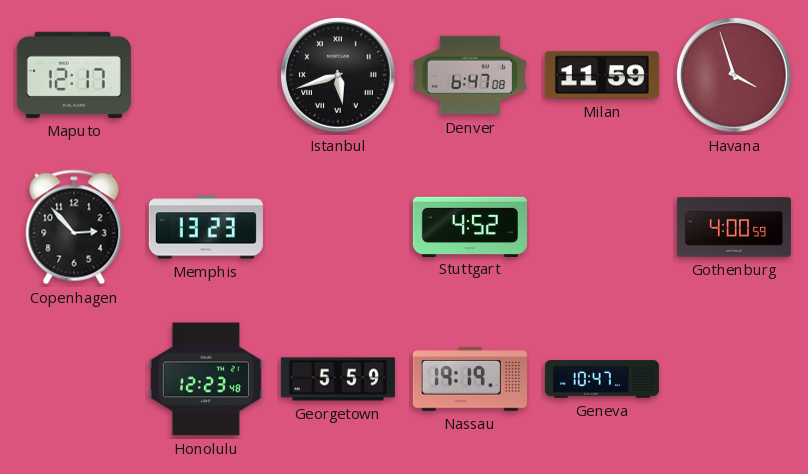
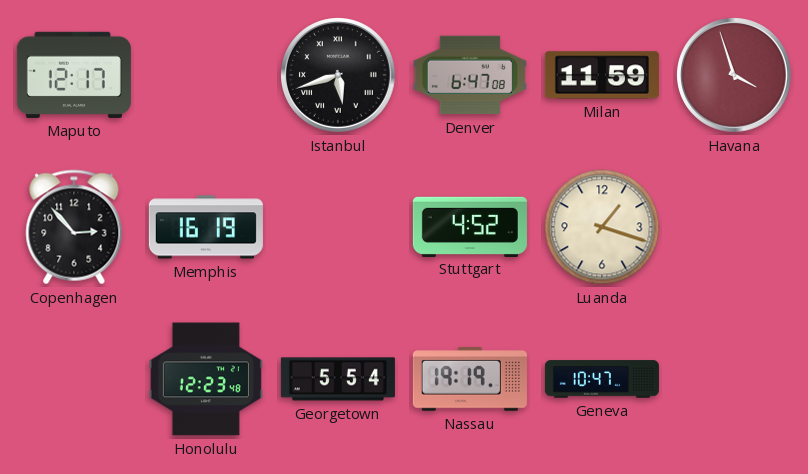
Memphis: 13:23 -> 16:19 (206, 227)
Luanda: none -> 1:18 (602, 227)
Gothenburg: 4:00 -> none (734, 227)
Georgetown: 5:59 -> 5:54 (338, 379)
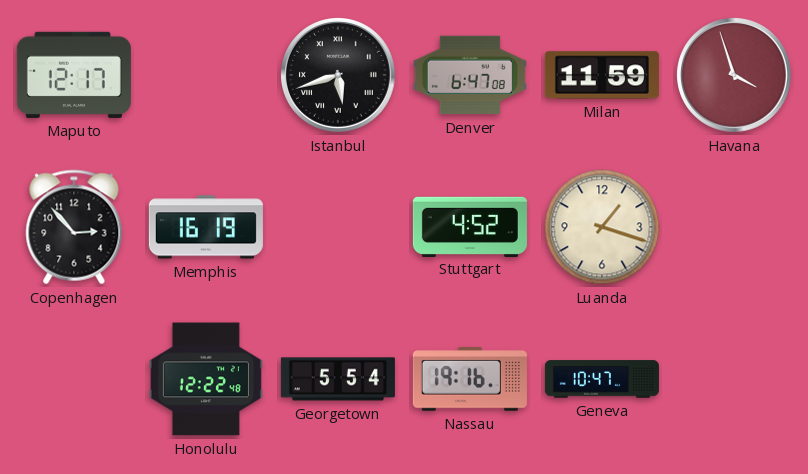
Honolulu: 12:23 -> 12:22 (206, 379)
Nassau: 19:19 -> 19:16 (470, 380)
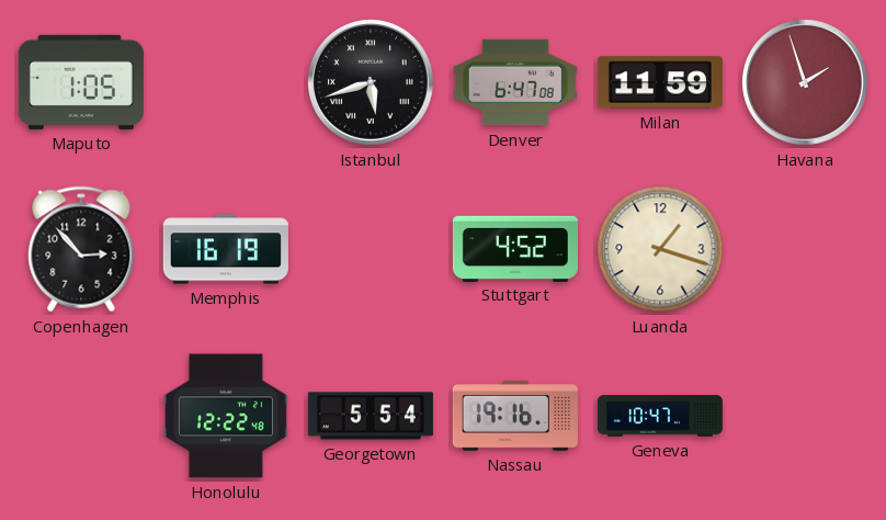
Maputo: 12:17 -> 1:05 (81, 82)
Havana: 3:57 -> 1:57 (806, 83)
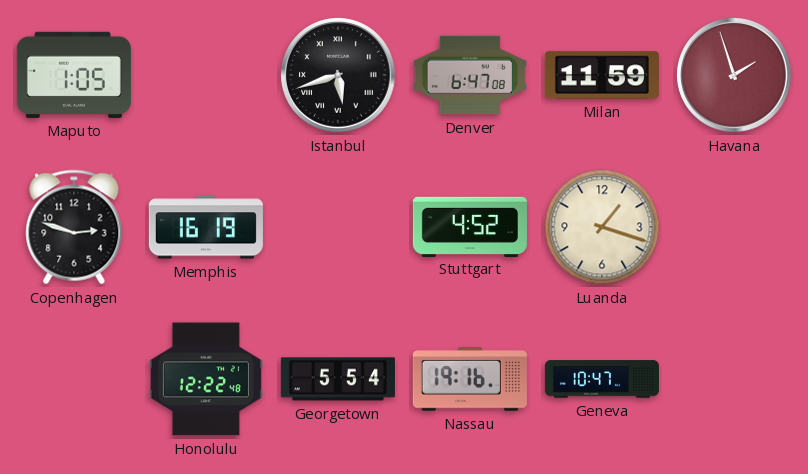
Copenhagen: 2:53 -> 2:48 (74, 227)
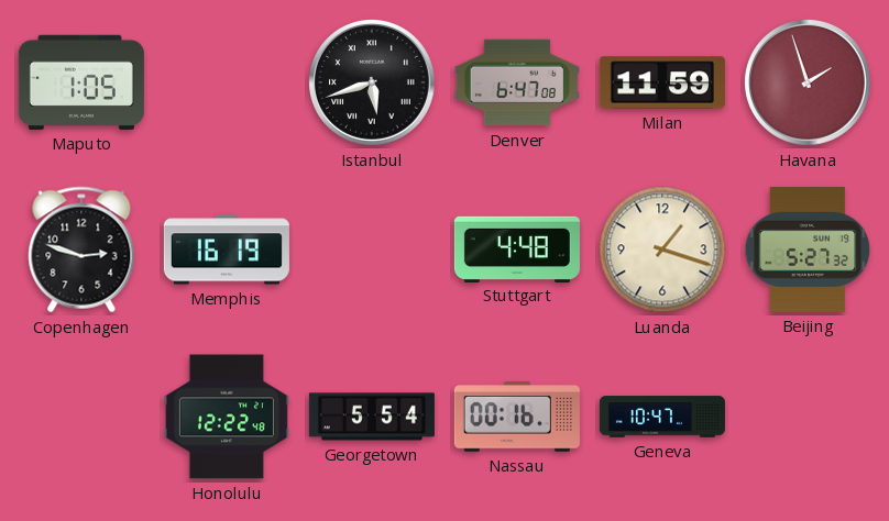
Stuttgart: 4:52 -> 4:48 (517, 248)
Beijing: none -> 5:27 (808, 250)
Nassau: 19:16 -> 00:16 (517, 418)
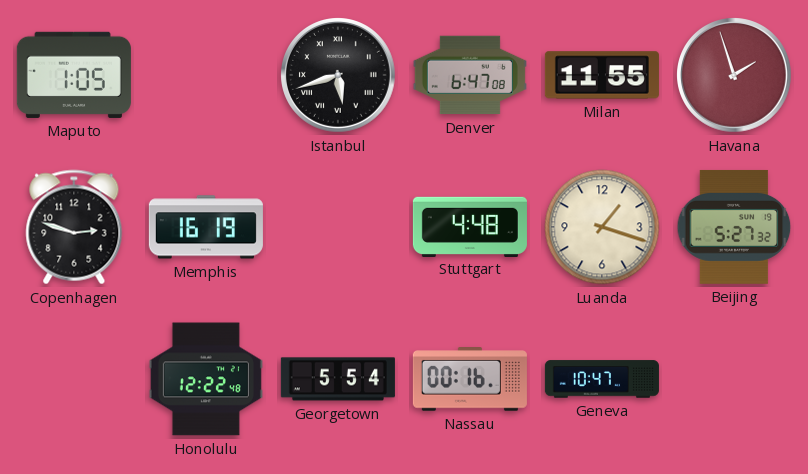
Milan: 11:59 -> 11:55 (602, 75)
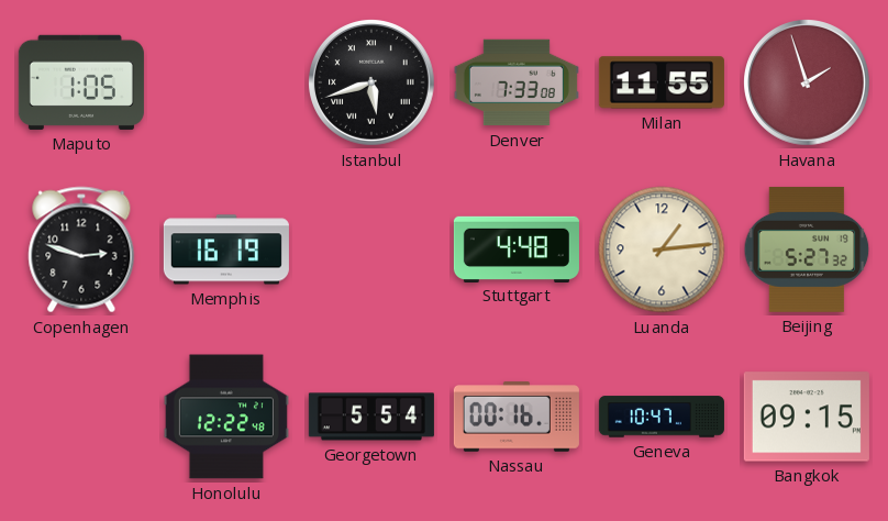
Denver: 6:47 -> 7:33 (517, 82)
Luanda: 1:18 -> 1:14 (662, 250)
Bangkok: none -> 09:15 (807, 417)
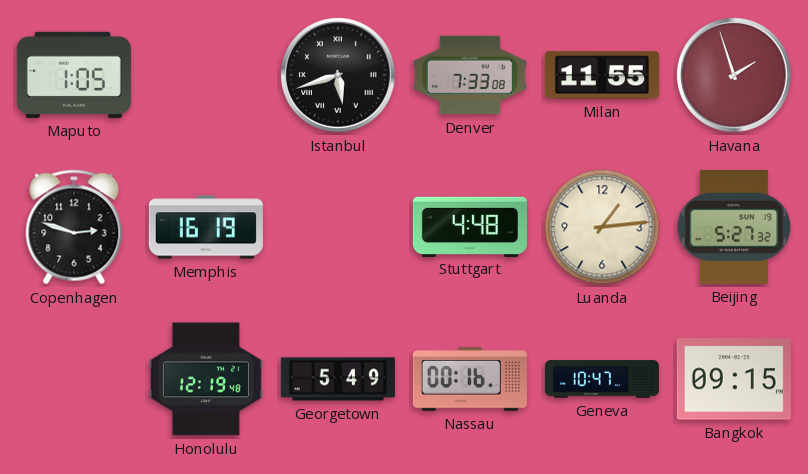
Honolulu: 12:22 -> 12:19 (206, 379)
Georgetown: 5:54 -> 5:49 (338, 379)
